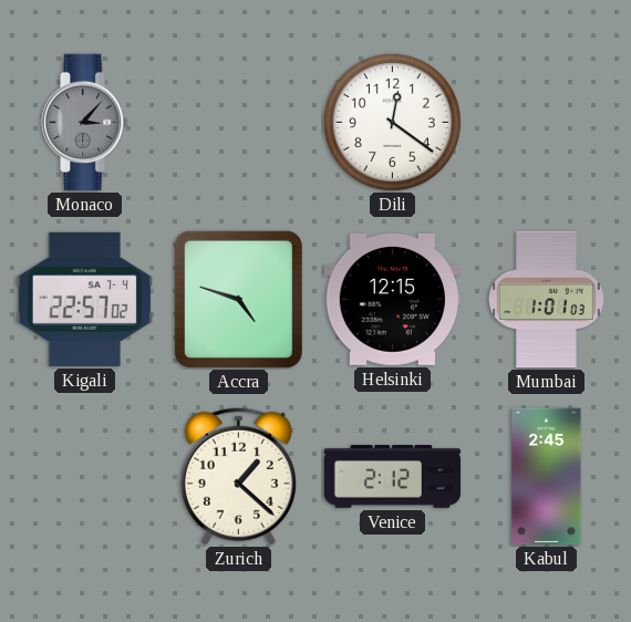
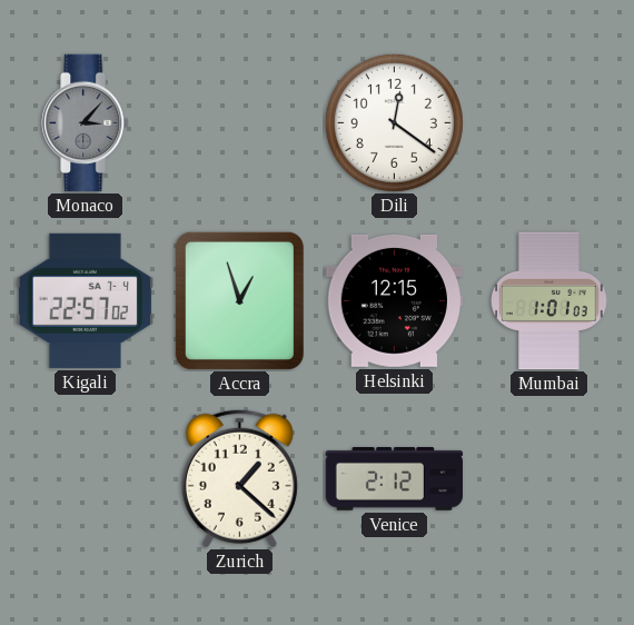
Accra: 4:48 -> 12:57 (239, 300)
Kabul: 2:45 -> none (547, 477)
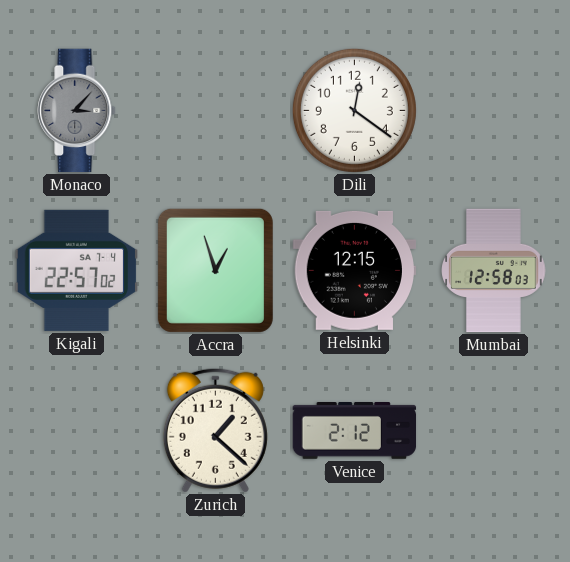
Mumbai: 1:01 -> 12:58 (494, 271)
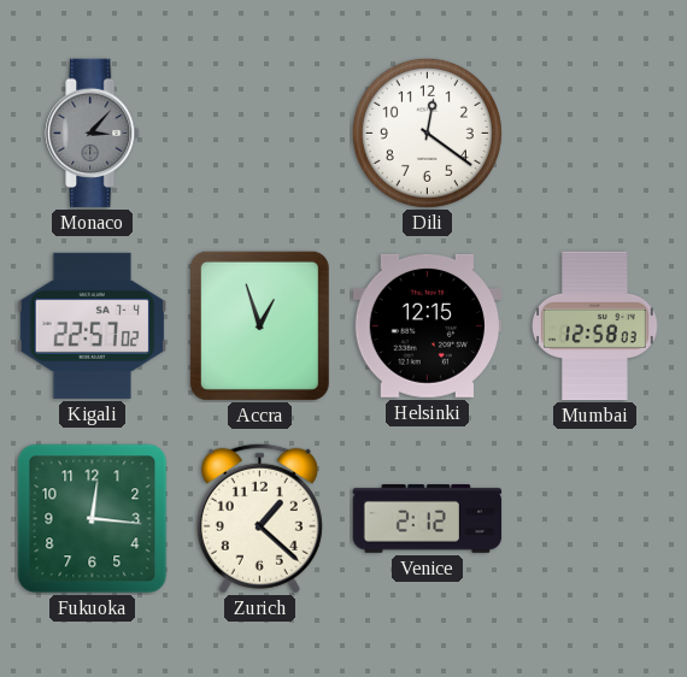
Fukuoka: none -> 12:16 (93, 519)
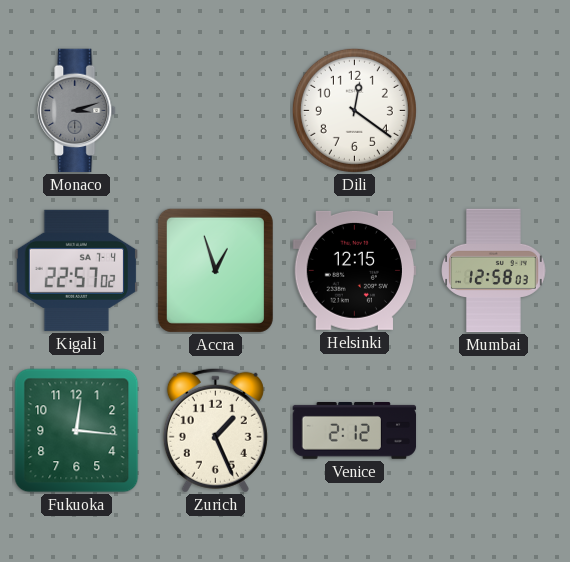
Monaco: 3:07 -> 3:12 (77, 111)
Zurich: 1:22 -> 1:26 (215, 430)
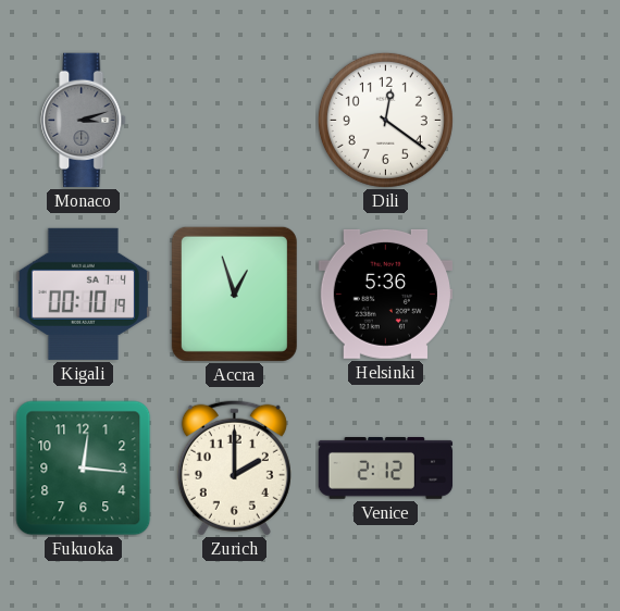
Kigali: 22:57 -> 00:10 (84, 294)
Helsinki: 12:15 -> 5:36 (386, 294)
Mumbai: 12:58 -> none (494, 271)
Zurich: 1:26 -> 2:00 (234, 467)
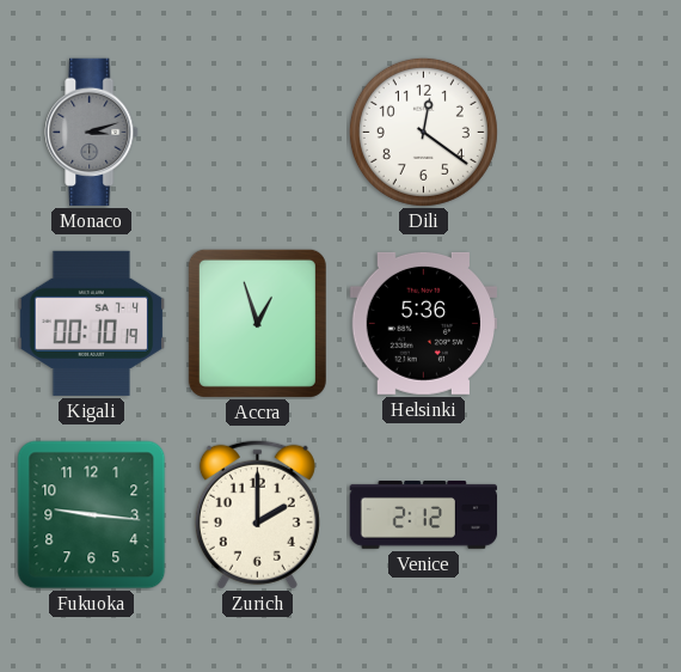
Fukuoka: 12:16 -> 9:16 (92, 515)
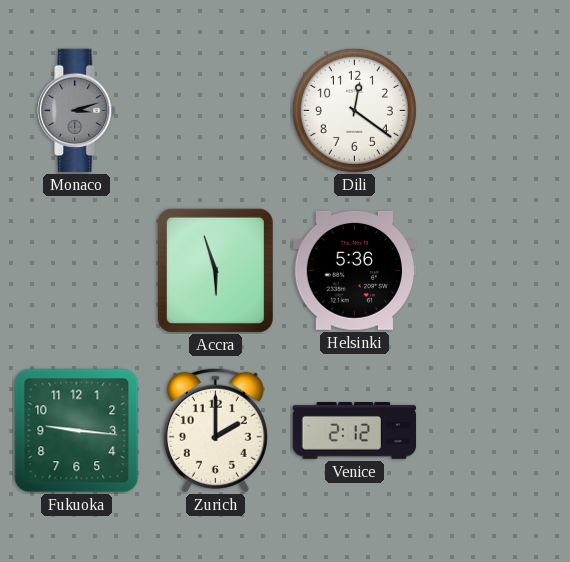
Kigali: 00:10 -> none (92, 323)
Accra: 12:57 -> 5:57 (215, 270)
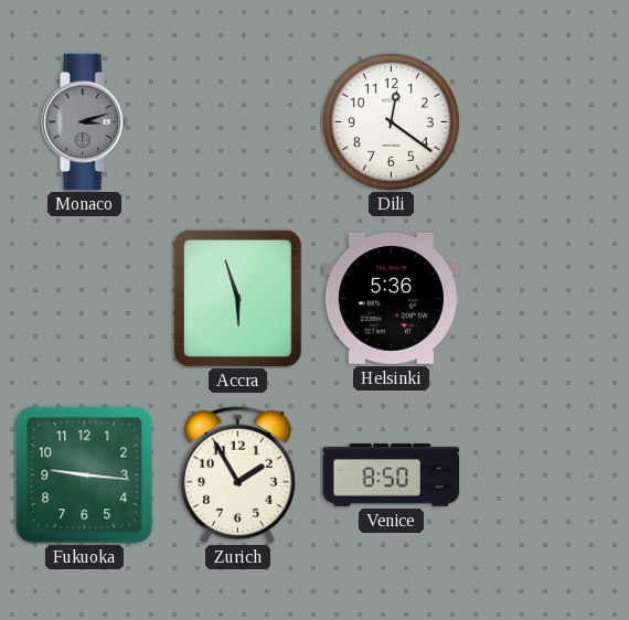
Zurich: 2:00 -> 1:55 (237, 474)
Venice: 2:12 -> 8:50 (392, 475)
